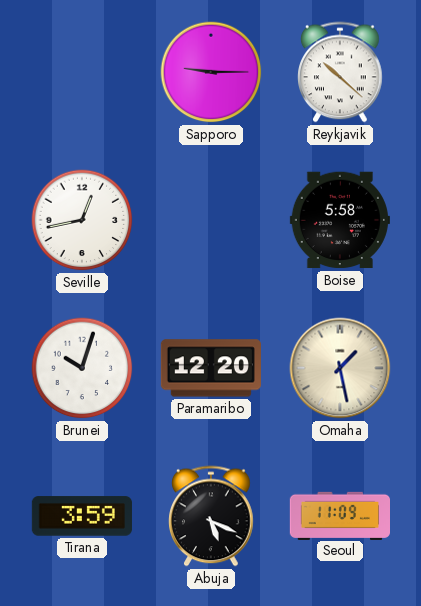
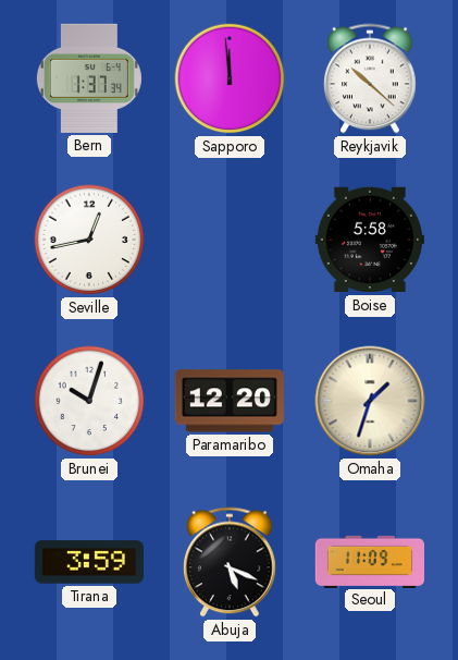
Bern: none -> 1:37 (89, 78)
Sapporo: 9:15 -> 11:59 (230, 78)
Omaha: 1:28 -> 1:33 (370, 401)
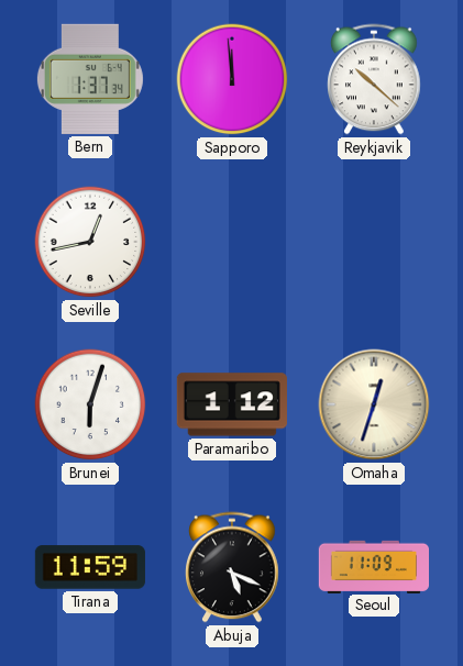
Boise: 5:58 -> none (370, 240)
Brunei: 10:03 -> 6:03 (90, 404)
Paramaribo: 12:20 -> 1:12 (232, 404)
Omaha: 1:33 -> 12:33 (374, 404)
Tirana: 3:59 -> 11:59 (90, 567)
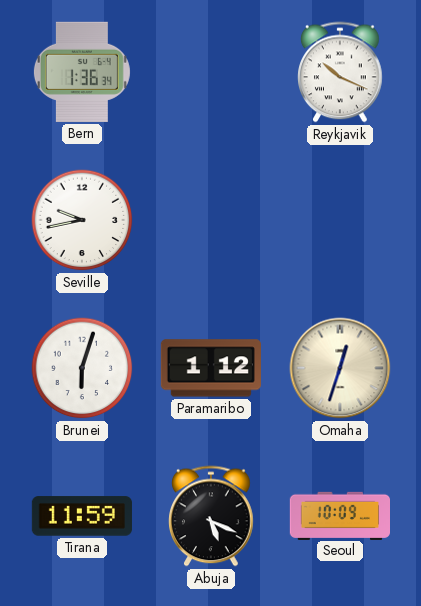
Bern: 1:37 -> 1:36 (82, 72)
Sapporo: 11:59 -> none (232, 79)
Reykjavik: 10:22 -> 10:19 (340, 72)
Seville: 12:43 -> 9:43 (82, 220)
Seoul: 11:09 -> 10:09 (339, 515)
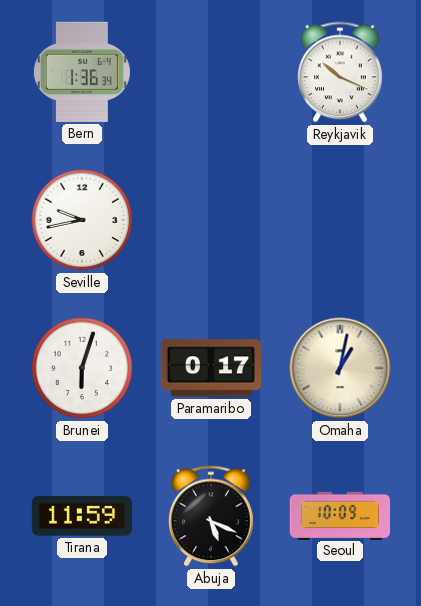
Paramaribo: 1:12 -> 0:17 (211, 368)
Omaha: 12:33 -> 1:02 (340, 368)
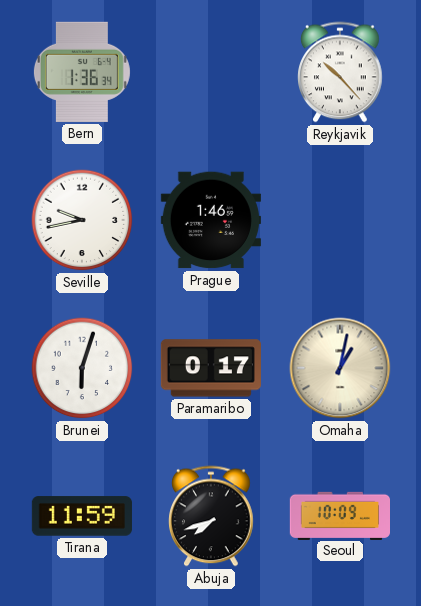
Reykjavik: 10:19 -> 10:23 (340, 72)
Prague: none -> 1:46 (211, 220)
Abuja: 5:19 -> 7:42 (211, 516)
